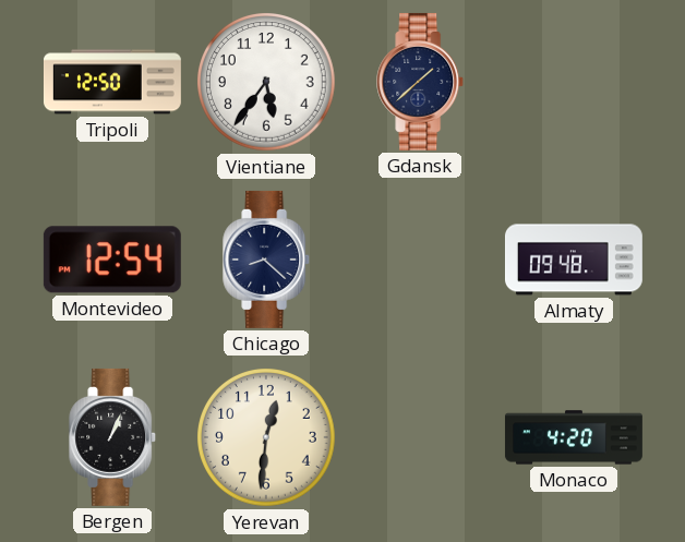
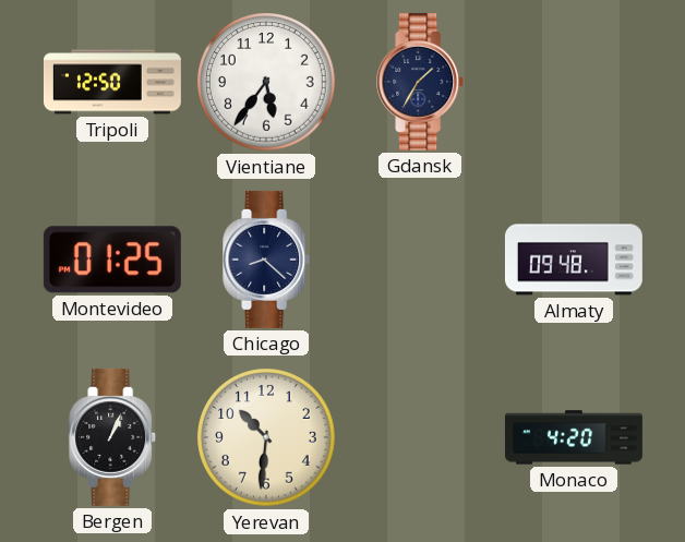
Gdansk: 1:38 -> 1:35 (421, 82)
Montevideo: 12:54 -> 01:25 (112, 260)
Yerevan: 12:31 -> 10:31 (267, 438)
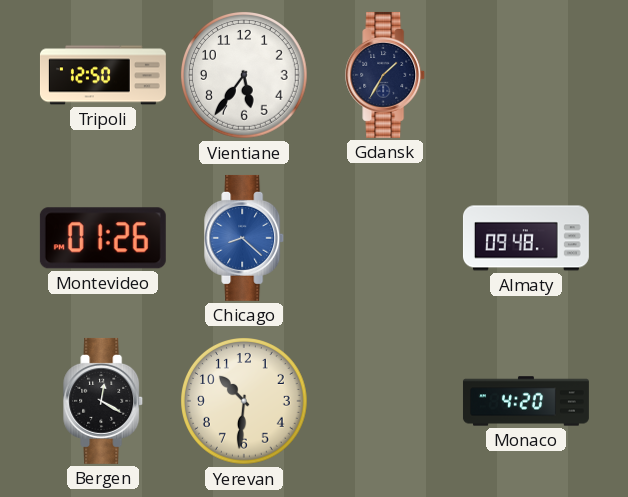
Montevideo: 01:25 -> 01:26 (103, 238)
Chicago dial: navy -> blue (245, 238)
Bergen: 1:04 -> 12:20 (104, 401)
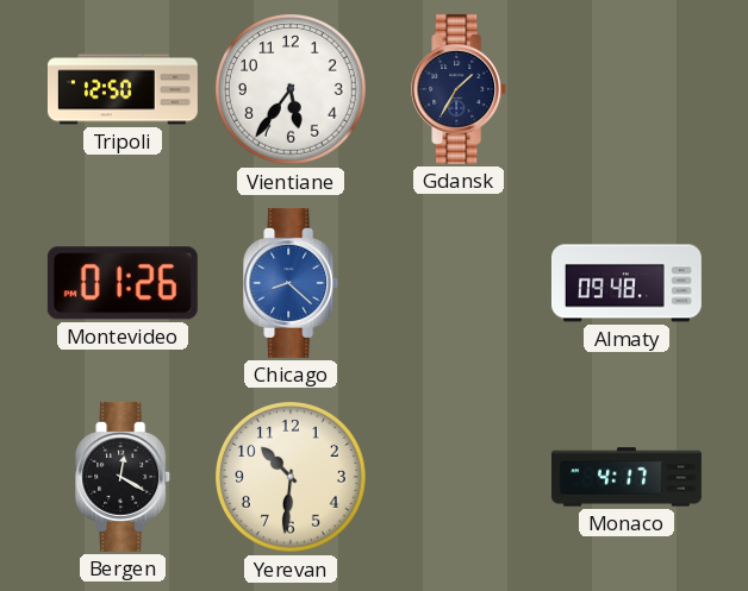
Monaco: 4:20 -> 4:17 (627, 477)
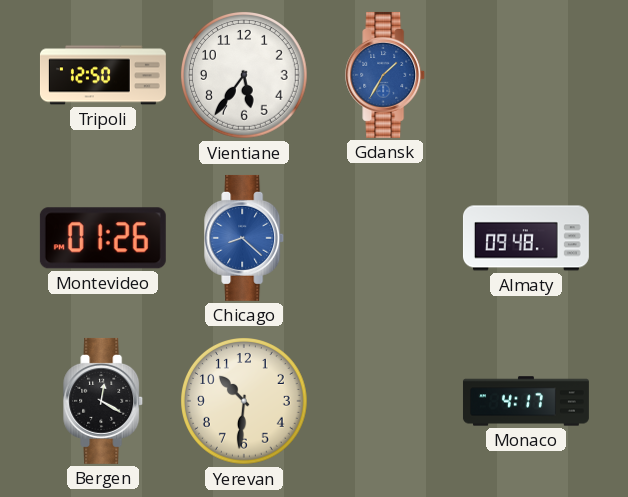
Gdansk dial: navy -> blue (386, 75)
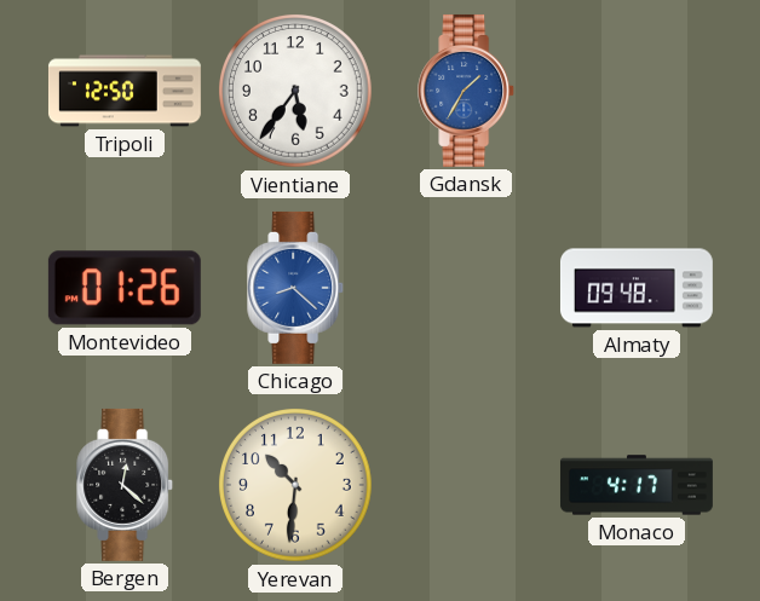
Bergen: 12:20 -> 12:22 (126, 485)
